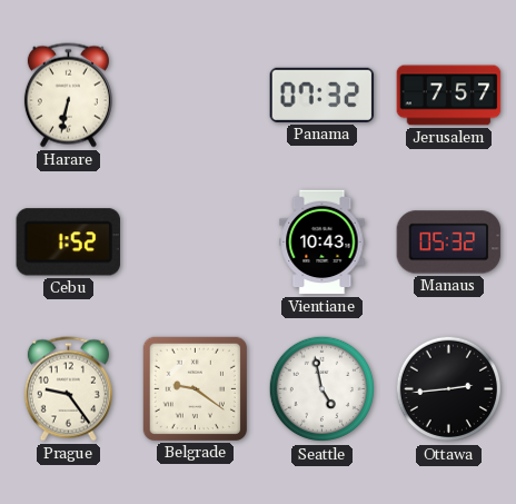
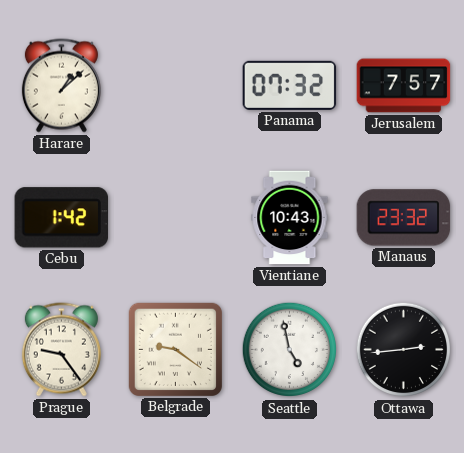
Harare: 6:32 -> 1:08 (61, 86)
Cebu: 1:52 -> 1:42 (61, 218)
Manaus: 05:32 -> 23:32 (404, 218)
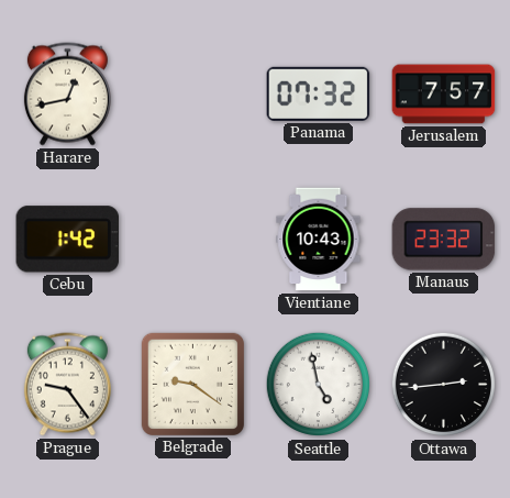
Harare: 1:08 -> 12:43 (67, 95)
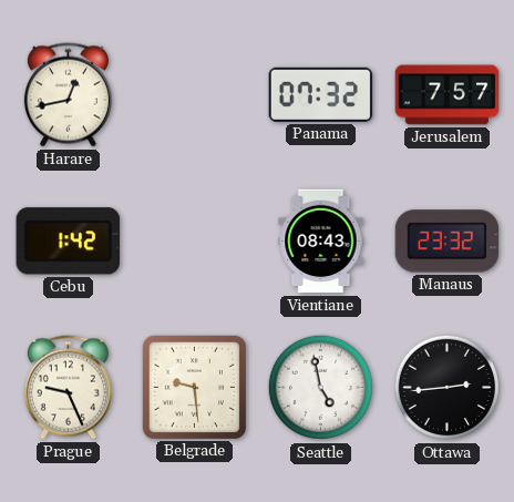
Vientiane: 10:43 -> 08:43 (321, 242)
Prague: 9:24 -> 9:26 (68, 388)
Belgrade: 9:21 -> 9:29 (194, 387)
